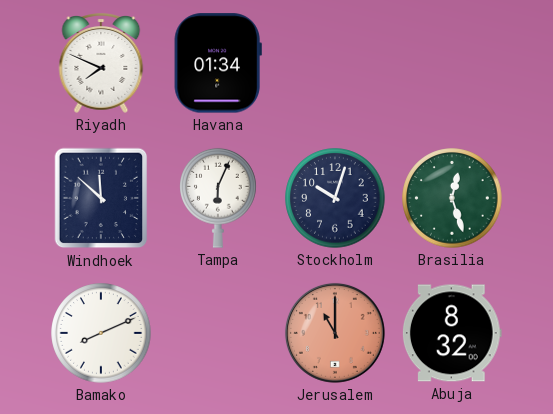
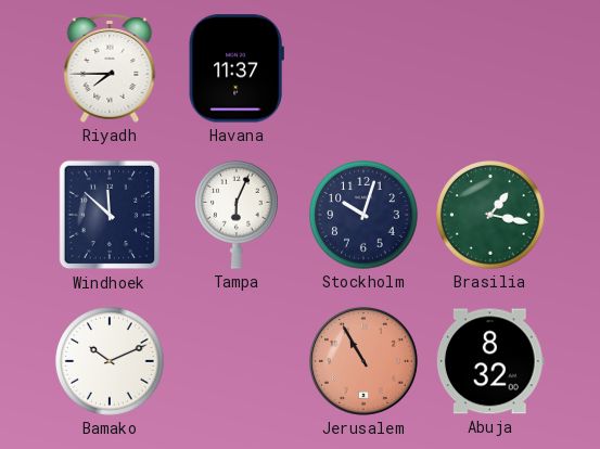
Riyadh: 7:49 -> 7:45 (110, 68)
Havana: 01:34 -> 11:37 (237, 68)
Brasilia: 12:27 -> 1:17 (490, 215)
Bamako: 8:11 -> 10:11 (110, 361)
Jerusalem: 11:00 -> 10:55 (363, 361)
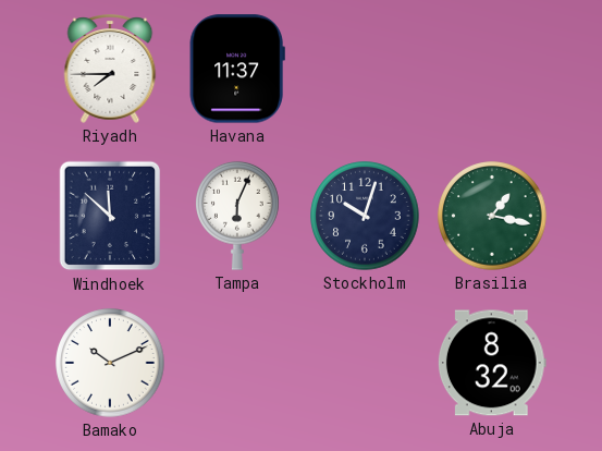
Jerusalem: 10:55 -> none (363, 361)
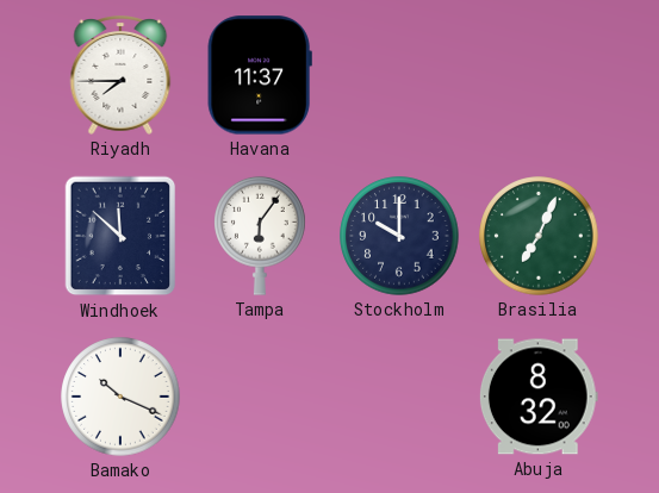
Tampa: 6:04 -> 6:06 (260, 236)
Stockholm: 10:03 -> 10:00 (399, 236)
Brasilia: 1:17 -> 7:04 (539, 236)
Bamako: 10:11 -> 10:19 (120, 397)
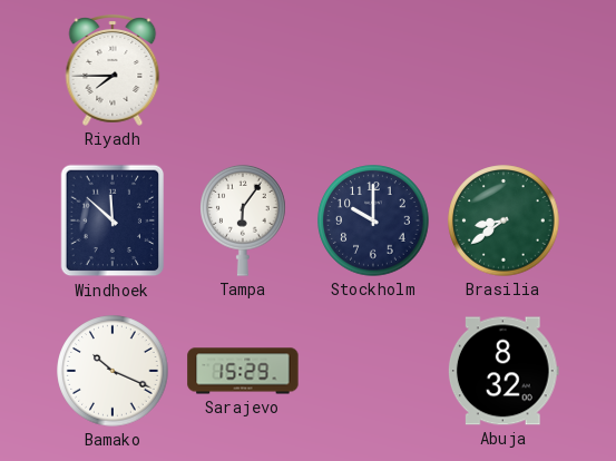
Havana: 11:37 -> none (260, 75)
Brasilia: 7:04 -> 8:39 (503, 220)
Sarajevo: none -> 15:29 (243, 371)
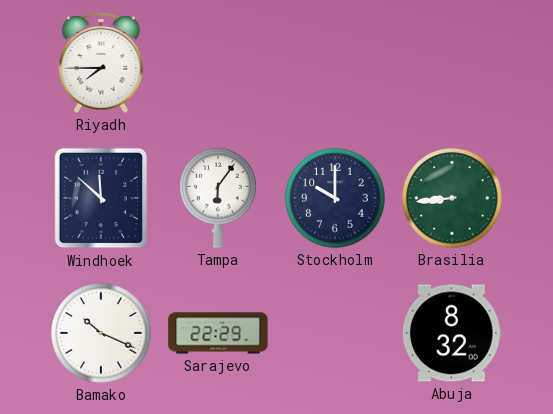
Brasilia: 8:39 -> 8:44 (452, 198)
Sarajevo: 15:29 -> 22:29 (218, 333)
